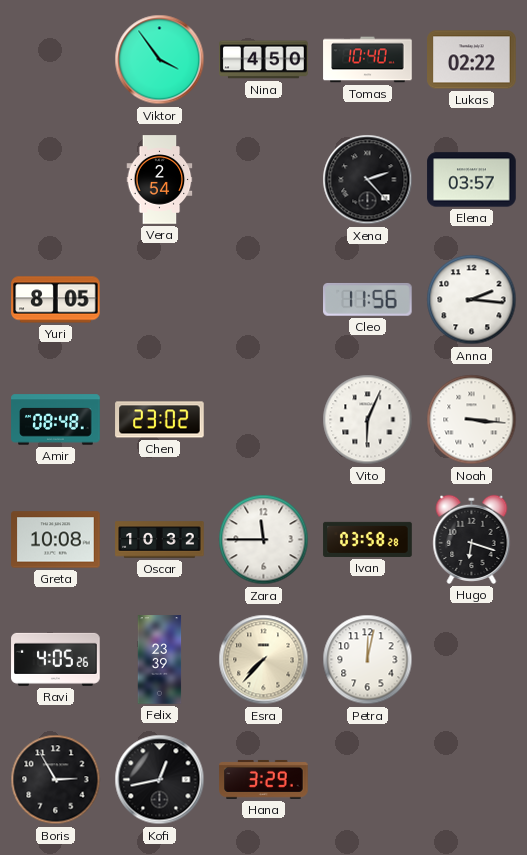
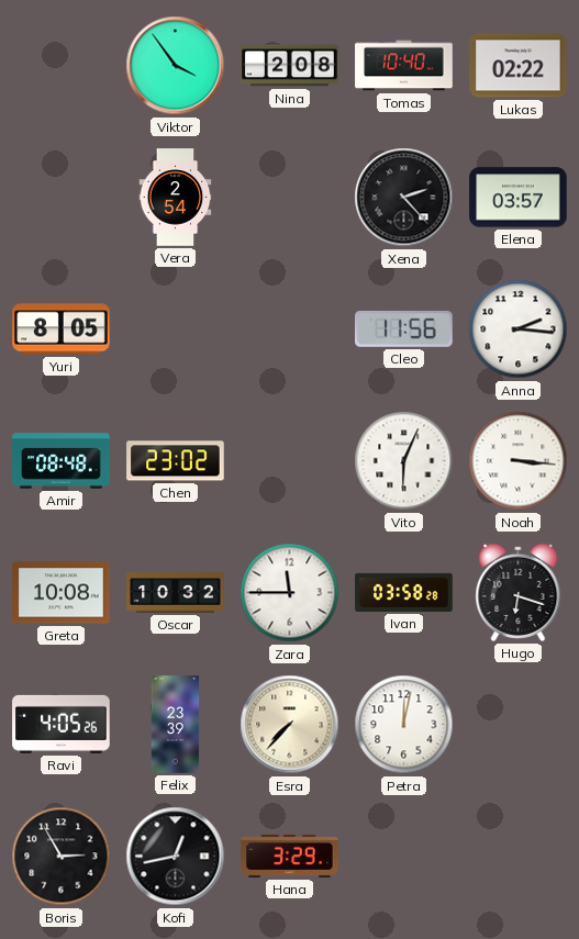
Nina: 4:50 -> 2:08 (290, 66)
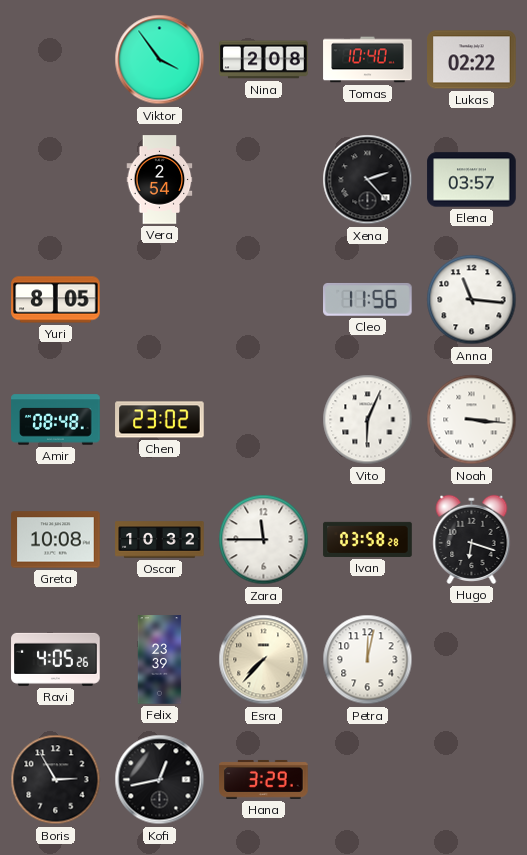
Anna: 2:16 -> 11:16 (472, 300)
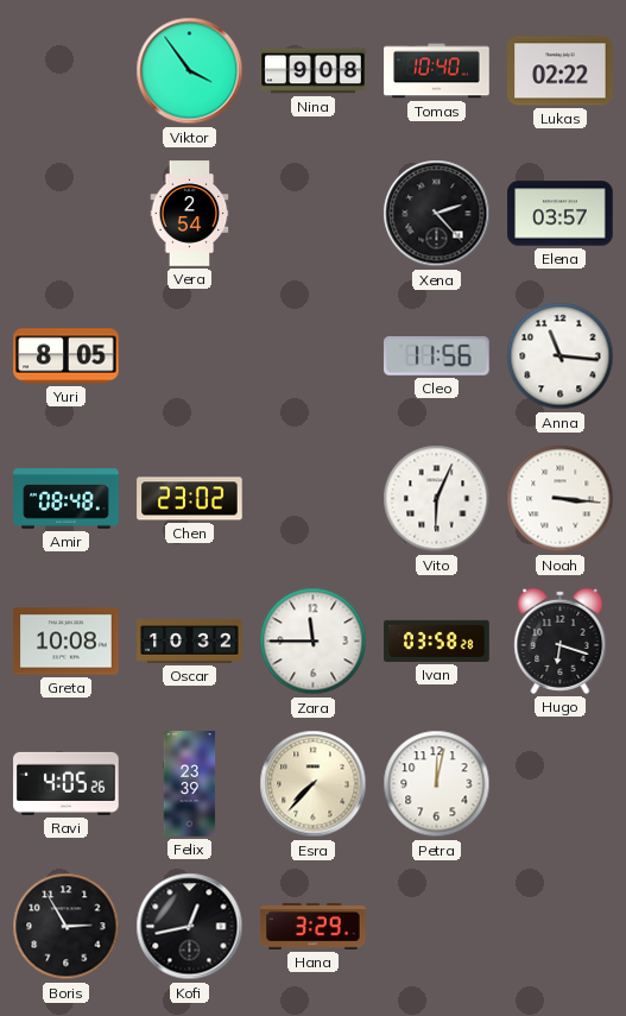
Nina: 2:08 -> 9:08 (314, 71)
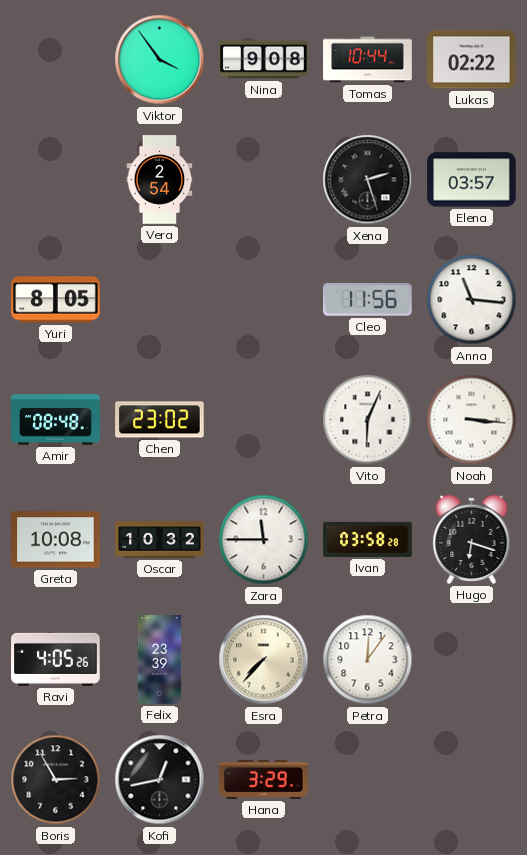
Tomas: 10:40 -> 10:44 (368, 60)
Xena: 2:23 -> 2:27 (368, 180)
Petra: 12:02 -> 12:06 (368, 660)
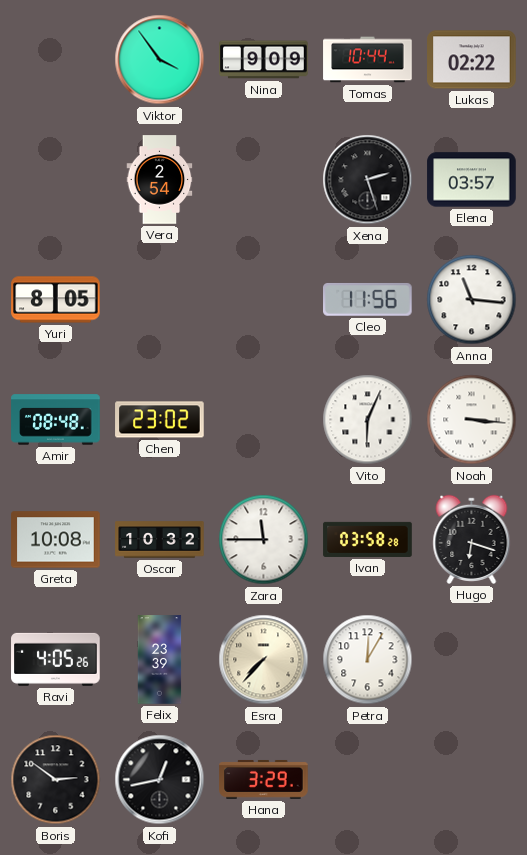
Nina: 9:08 -> 9:09 (264, 60)
Petra: 12:06 -> 12:05 (368, 660)
Boris: 2:55 -> 2:51 (56, 780)
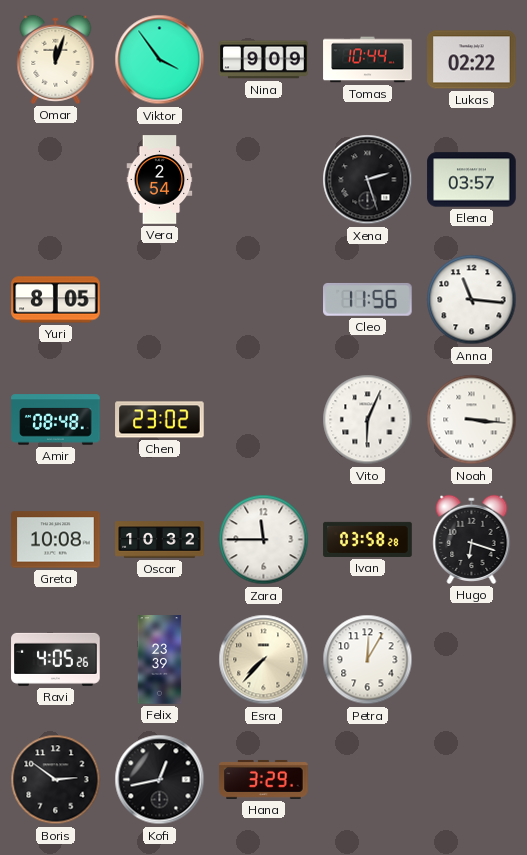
Omar: none -> 12:03 (56, 59)
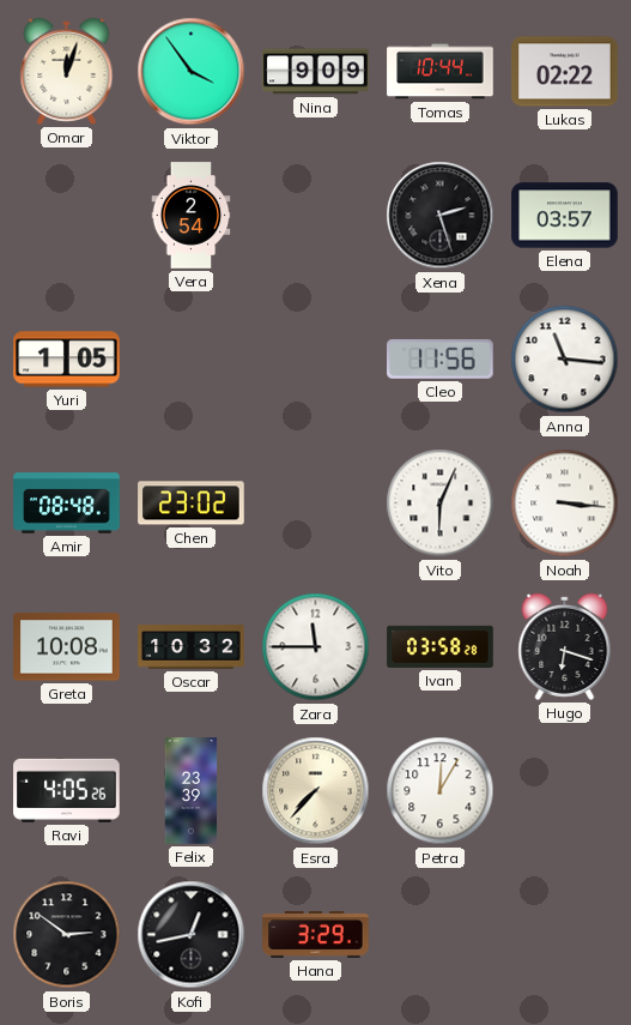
Yuri: 8:05 -> 1:05 (67, 360)
